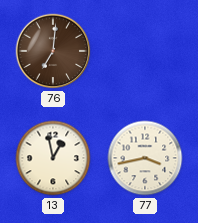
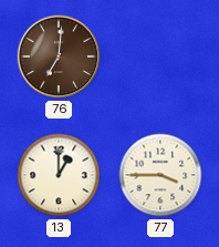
13: 12:58 -> 1:00 (59, 175)
77: 3:43 -> 3:45 (160, 175)
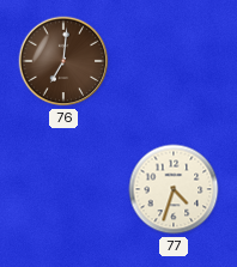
13: 1:00 -> none (59, 175)
77: 3:45 -> 4:33 (174, 189)
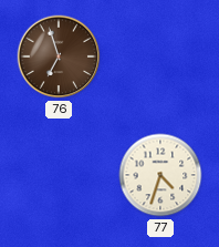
76: 7:01 -> 6:57 (59, 56)
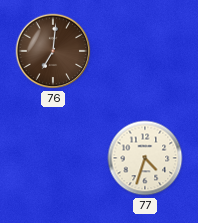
76: 6:57 -> 7:01 (53, 51)
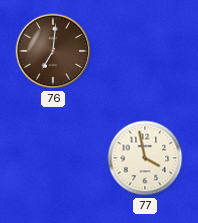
77: 4:33 -> 3:58 (145, 158)
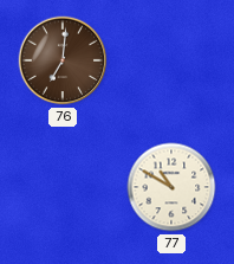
77: 3:58 -> 10:50 (171, 187)
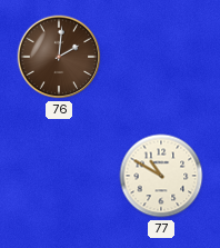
76: 7:01 -> 2:01 (59, 57)
